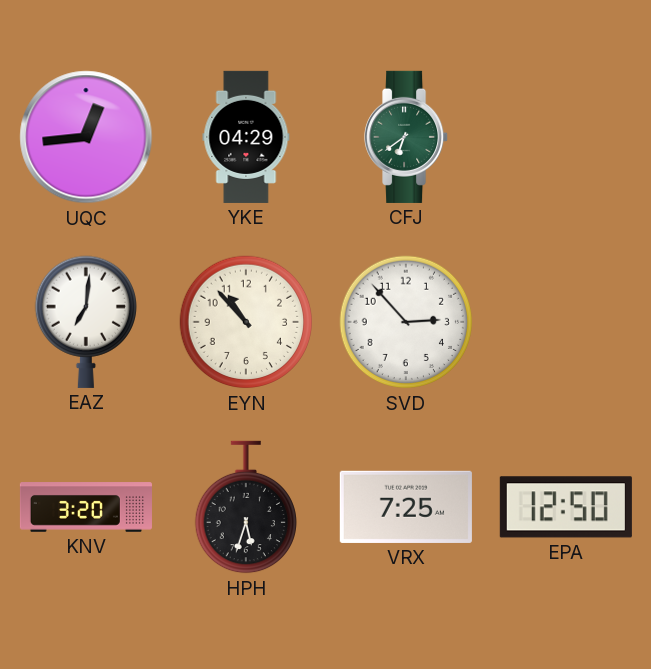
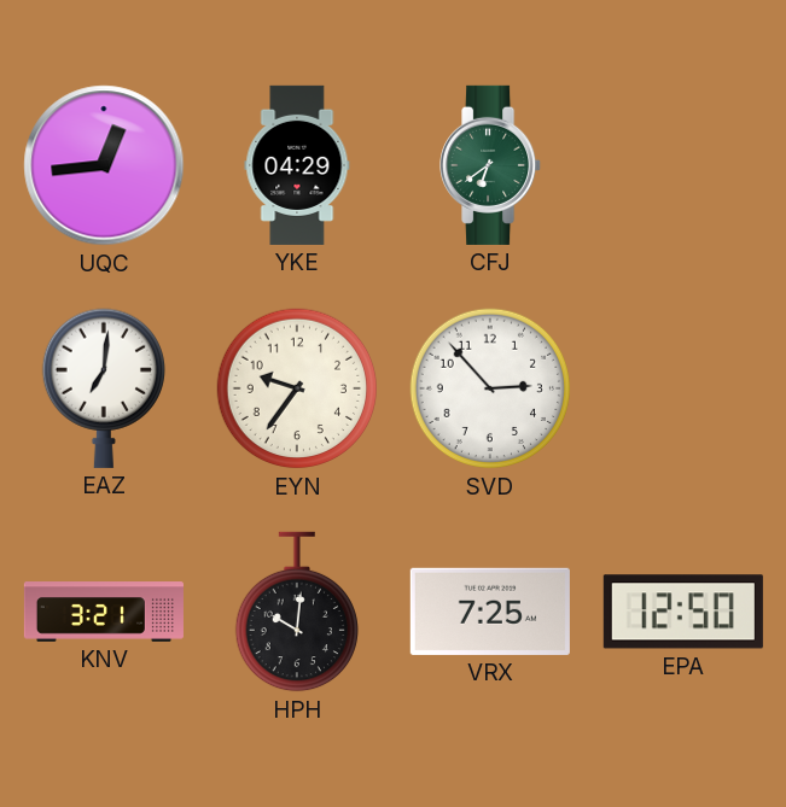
EYN: 10:53 -> 9:36 (297, 388)
KNV: 3:20 -> 3:21 (104, 612)
HPH: 5:33 -> 10:01 (296, 612)
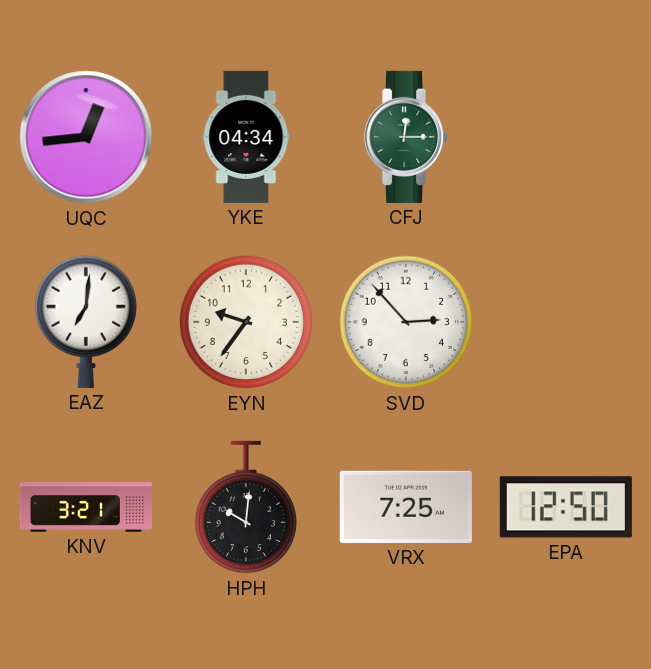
YKE: 04:29 -> 04:34 (246, 137)
CFJ: 6:39 -> 12:15 (407, 137)
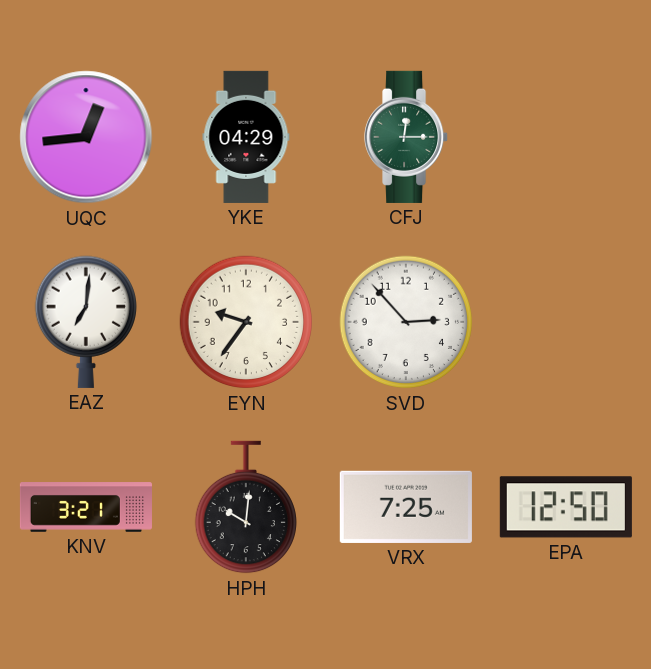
YKE: 04:34 -> 04:29 (246, 137)
